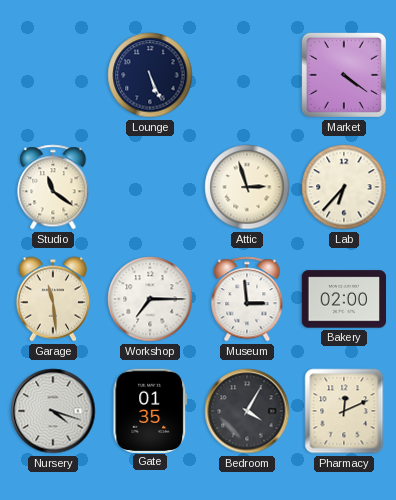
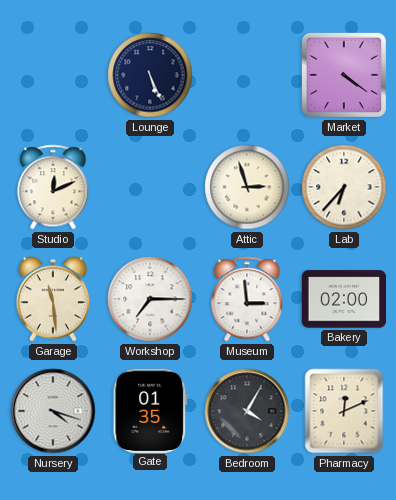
Studio: 11:21 -> 12:11 (53, 187)
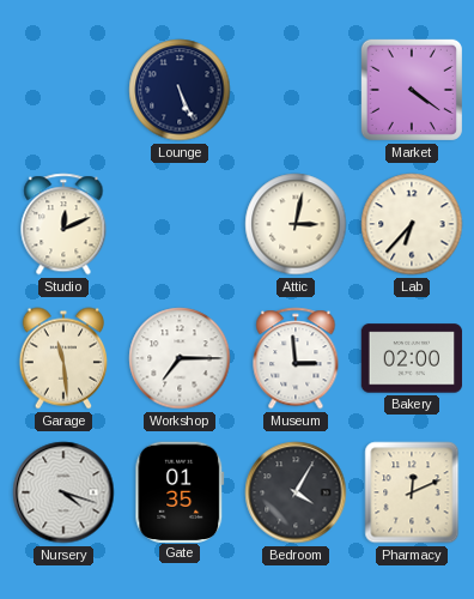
Attic: 2:57 -> 3:02 (296, 224)
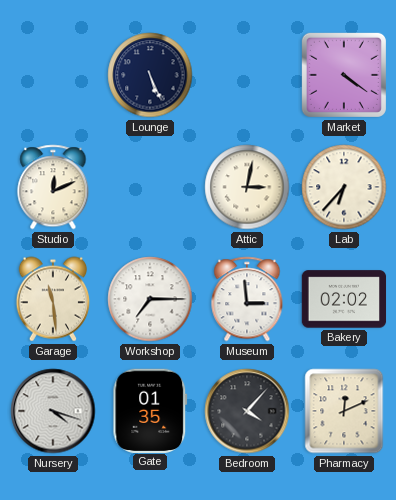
Bakery: 02:00 -> 02:02 (344, 299)
Bedroom: 4:05 -> 4:07 (247, 411)
